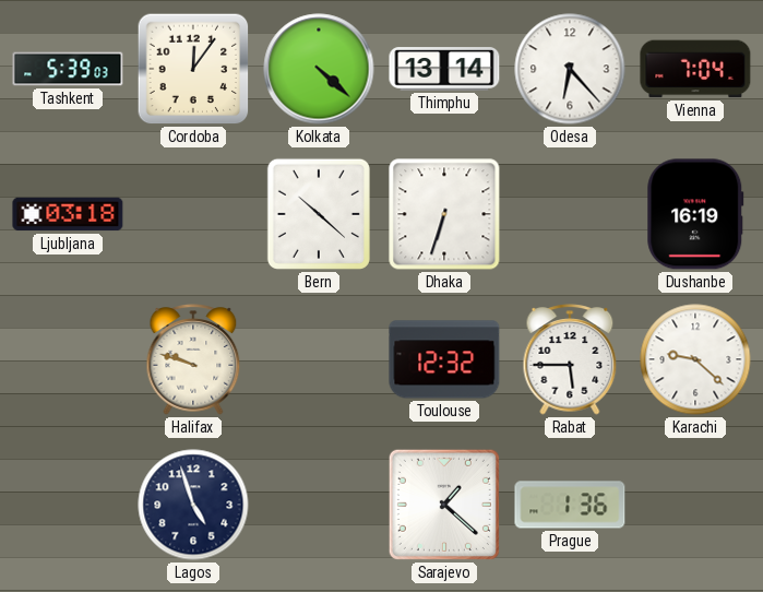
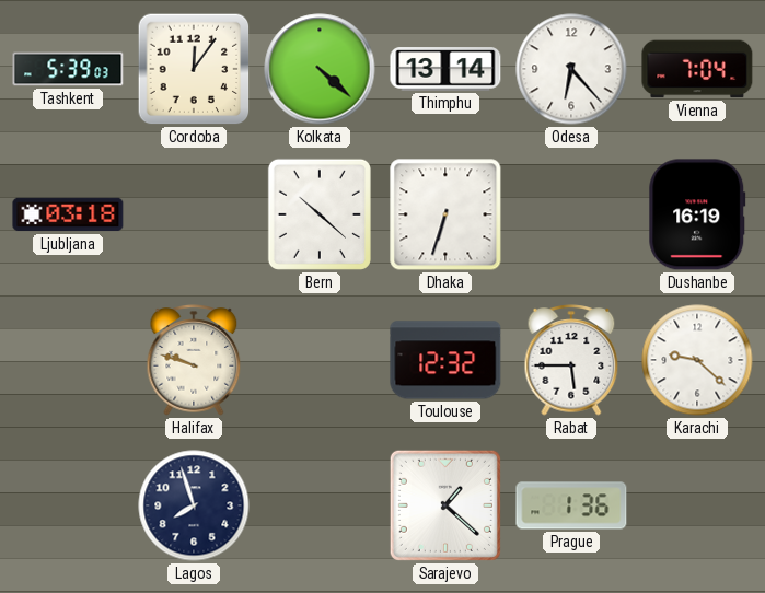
Lagos: 4:57 -> 7:57 (194, 505)
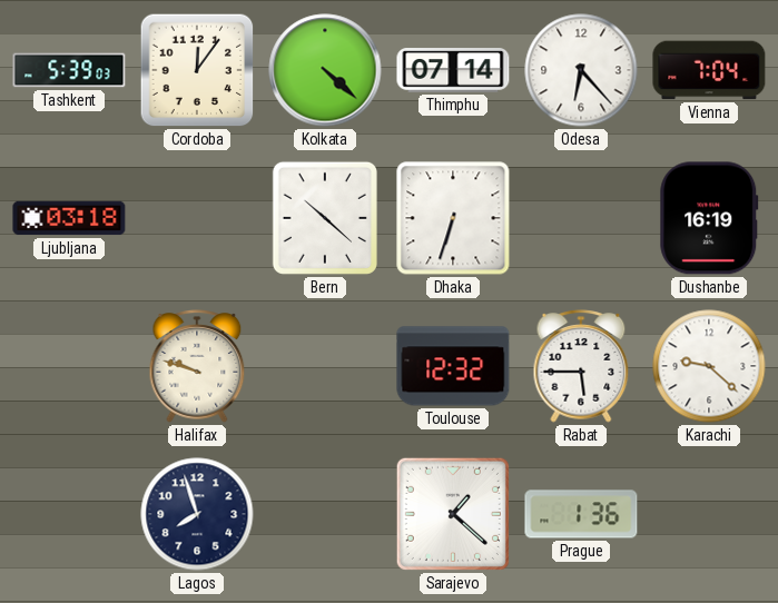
Thimphu: 13:14 -> 07:14 (453, 70)
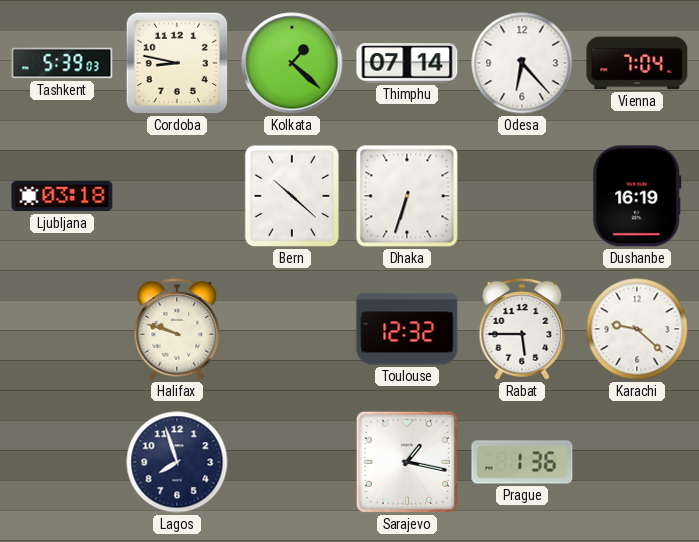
Cordoba: 12:06 -> 8:47 (177, 63)
Kolkata: 4:22 -> 1:22 (292, 63)
Sarajevo: 1:22 -> 1:17 (407, 462)
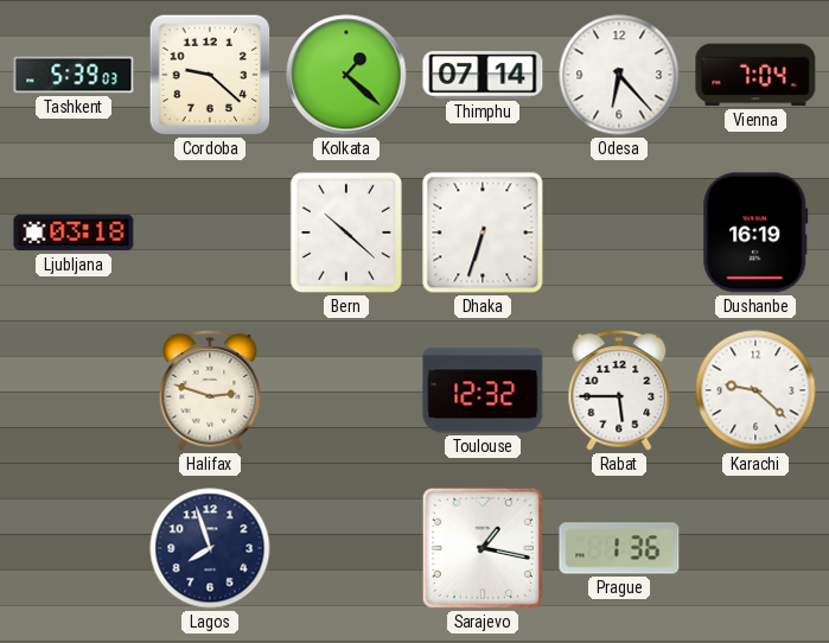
Cordoba: 8:47 -> 9:22 (210, 75)
Halifax: 9:48 -> 2:48 (210, 390)
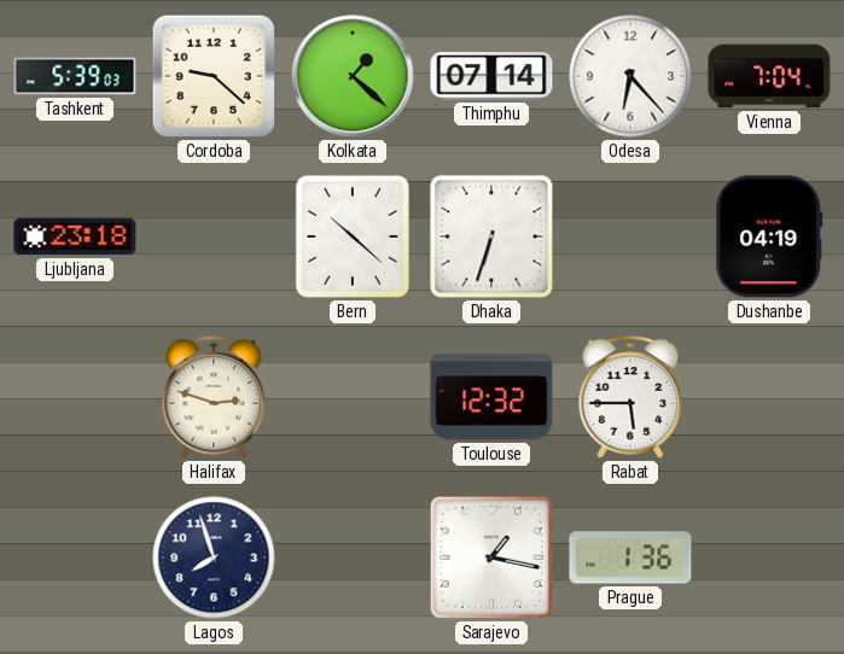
Ljubljana: 03:18 -> 23:18 (75, 237)
Dushanbe: 16:19 -> 04:19 (769, 237)
Karachi: 9:22 -> none (755, 390)
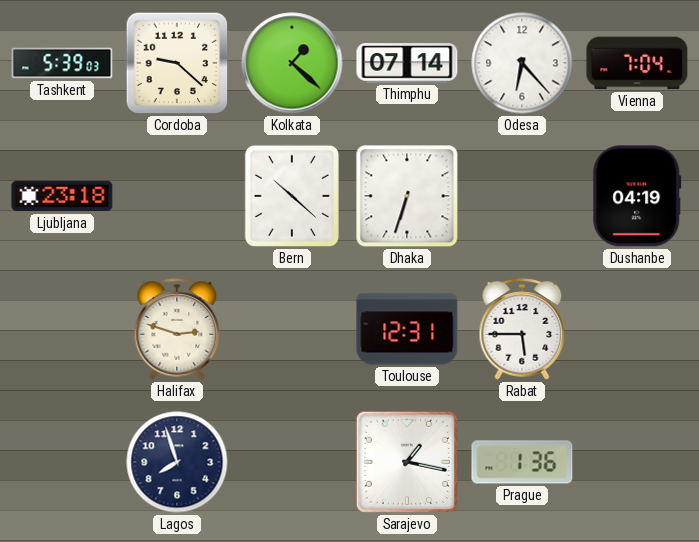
Toulouse: 12:32 -> 12:31 (407, 329)
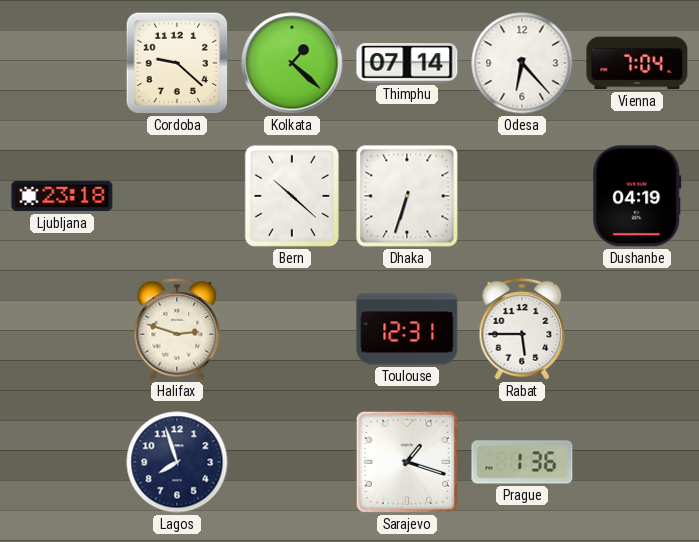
Tashkent: 5:39 -> none (62, 63)
Sarajevo: 1:17 -> 1:18 (407, 462)
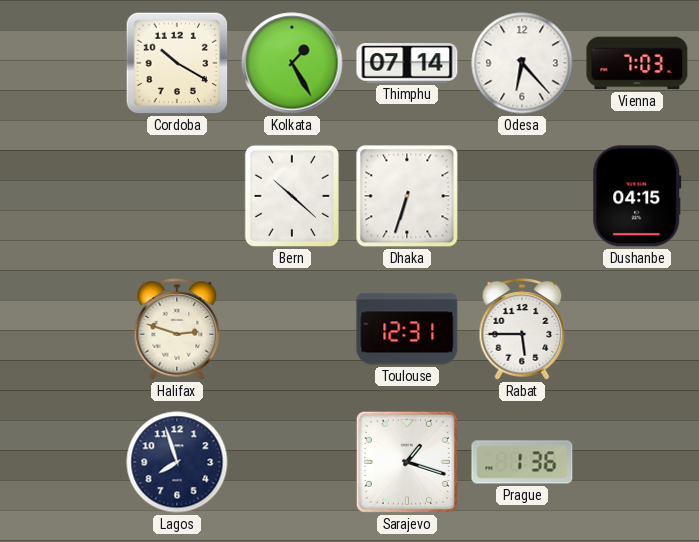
Cordoba: 9:22 -> 10:20 (177, 63)
Kolkata: 1:22 -> 1:25 (292, 63)
Vienna: 7:04 -> 7:03 (637, 63)
Ljubljana: 23:18 -> none (62, 196)
Dushanbe: 04:19 -> 04:15 (637, 196)
